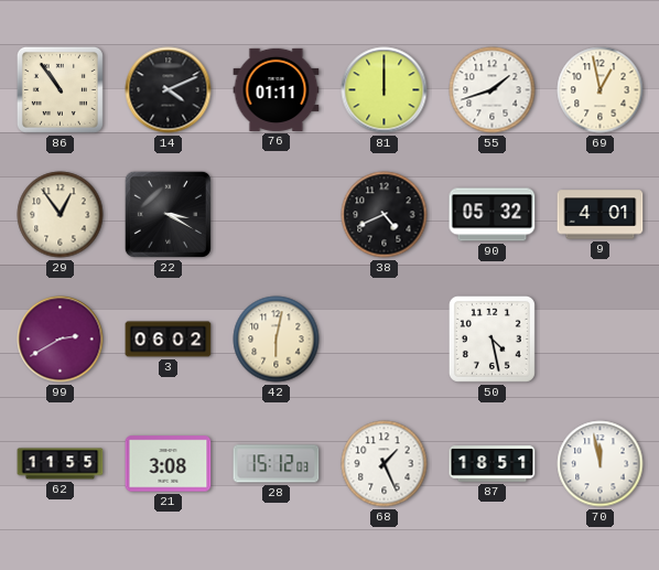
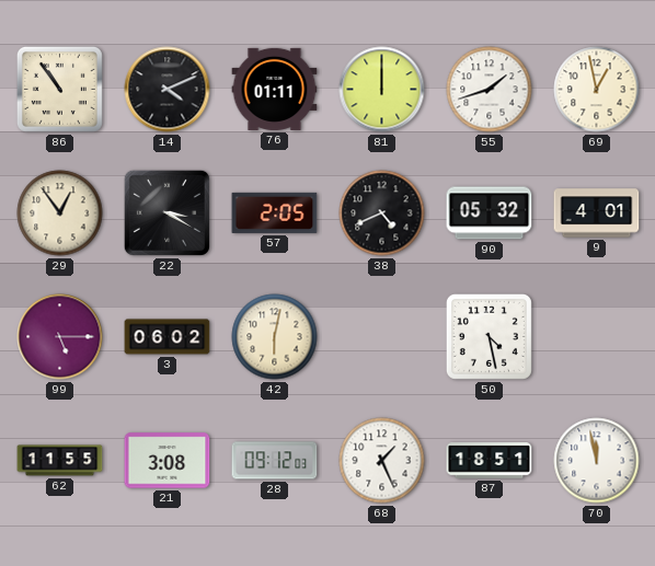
57: none -> 2:05 (275, 212)
99: 2:40 -> 5:15 (60, 337)
28: 15:12 -> 09:12 (275, 461)
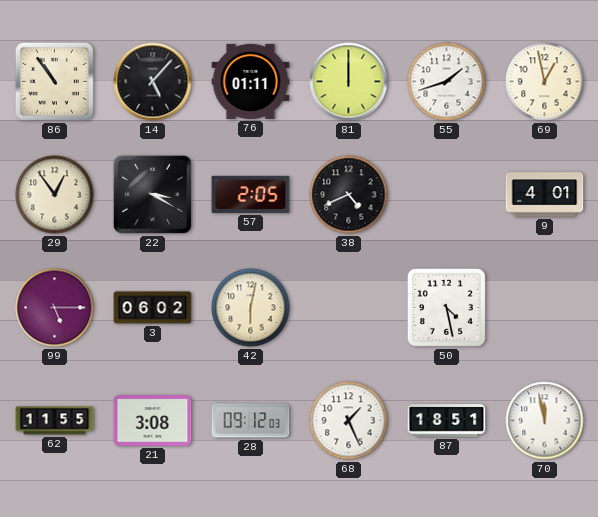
14: 4:11 -> 5:07 (153, 82)
90: 05:32 -> none (490, 213)
